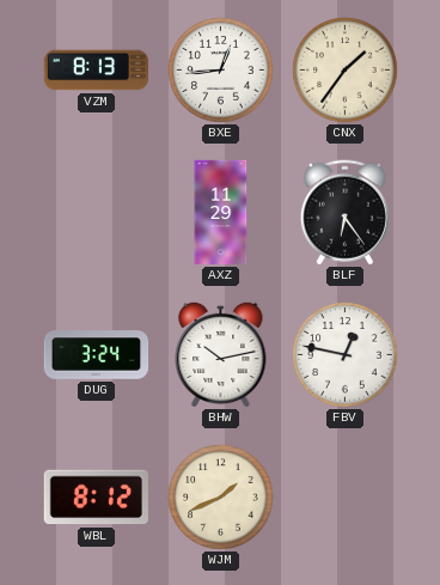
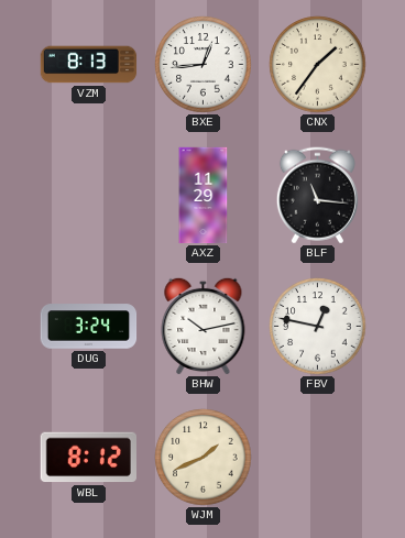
BLF: 6:24 -> 11:16 (317, 196)
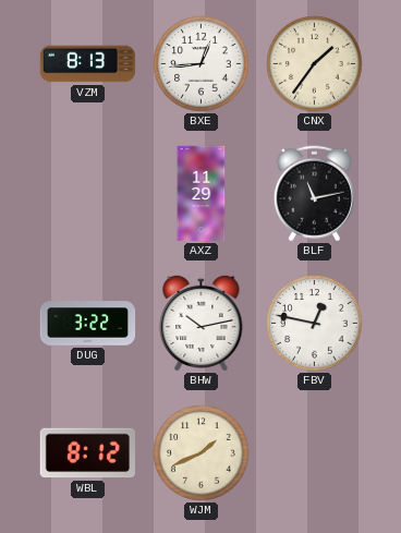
BLF: 11:16 -> 11:13 (314, 194)
DUG: 3:24 -> 3:22 (88, 324)
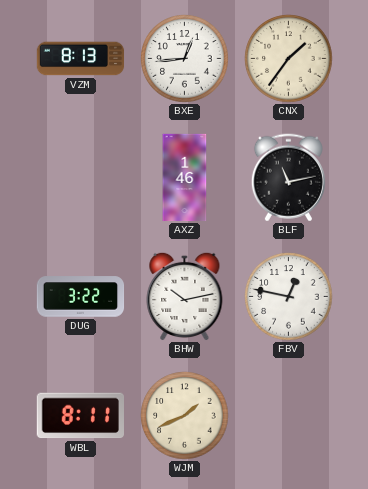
AXZ: 11:29 -> 1:46 (185, 178)
WBL: 8:12 -> 8:11 (80, 416)
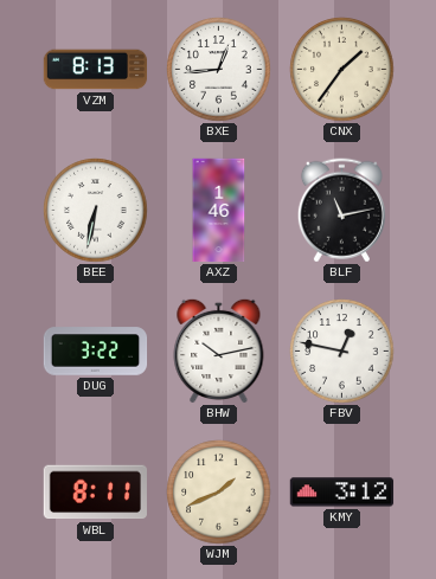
BEE: none -> 6:32 (96, 211)
KMY: none -> 3:12 (342, 493)
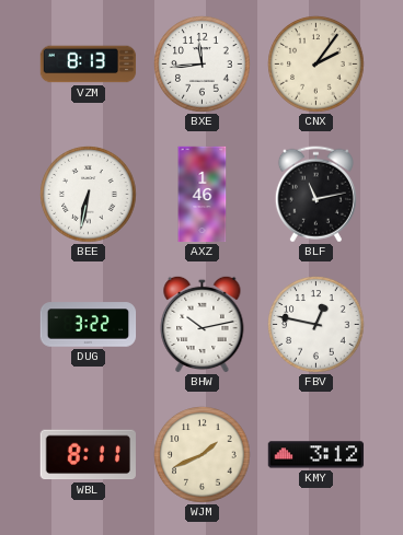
BXE: 12:44 -> 11:44 (203, 65)
CNX: 1:36 -> 2:06 (316, 65)
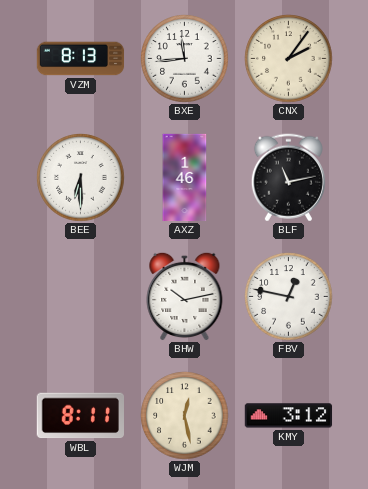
BEE: 6:32 -> 6:30 (81, 178)
DUG: 3:22 -> none (89, 325)
WJM: 1:41 -> 12:28 (185, 416)
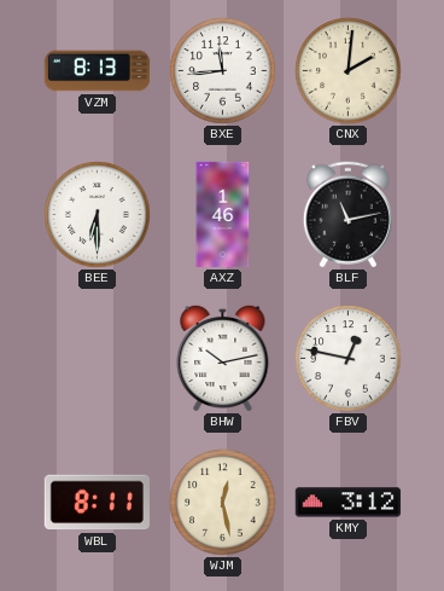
CNX: 2:06 -> 2:01 (349, 71)
